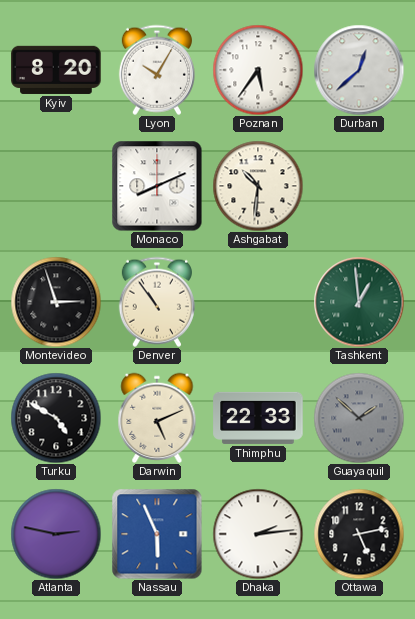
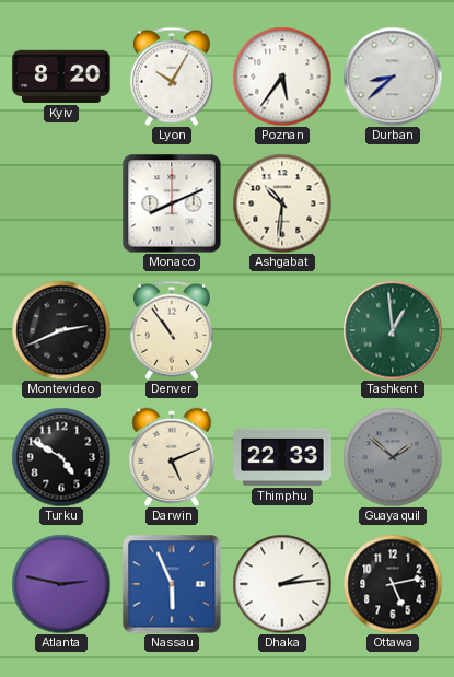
Durban: 12:38 -> 8:38 (393, 77)
Montevideo: 2:57 -> 2:41 (61, 330)
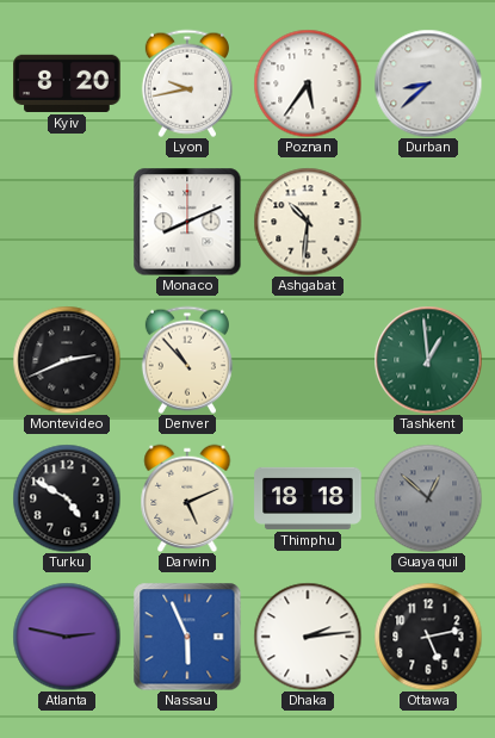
Lyon: 10:05 -> 9:43 (187, 83)
Denver: 10:54 -> 10:53 (187, 360)
Thimphu: 22:33 -> 18:18 (308, 498)
Guayaquil: 1:52 -> 12:52 (428, 498)
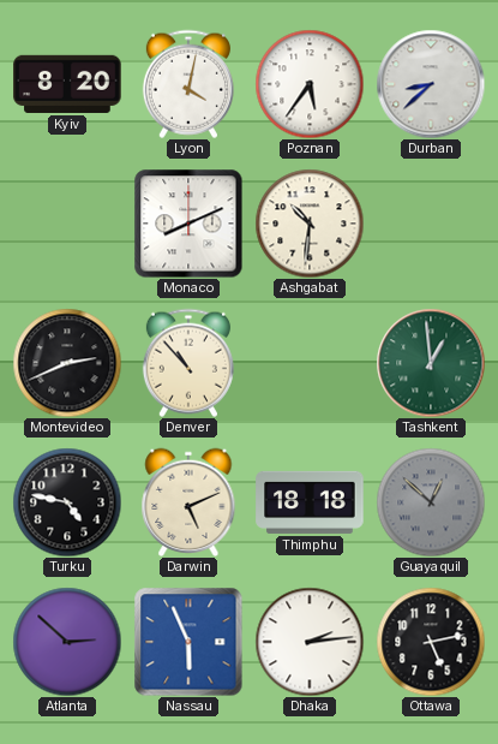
Lyon: 9:43 -> 4:02 (188, 84)
Turku: 4:50 -> 4:47 (67, 502)
Atlanta: 2:47 -> 2:52 (67, 642)
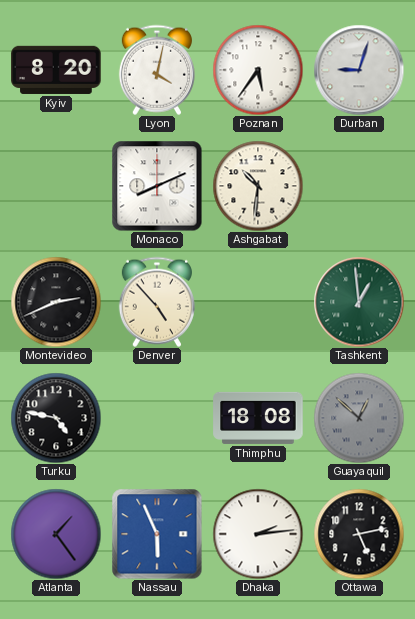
Durban: 8:38 -> 9:03 (359, 70)
Denver: 10:53 -> 4:53 (157, 302)
Darwin: 5:11 -> none (188, 501)
Thimphu: 18:18 -> 18:08 (258, 418)
Atlanta: 2:52 -> 1:24 (56, 534)
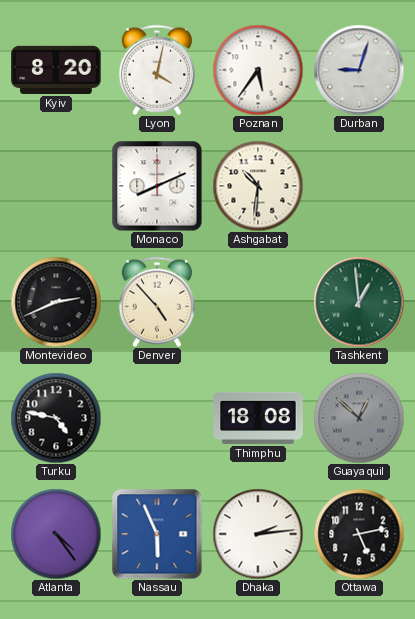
Atlanta: 1:24 -> 4:24 (56, 534)
